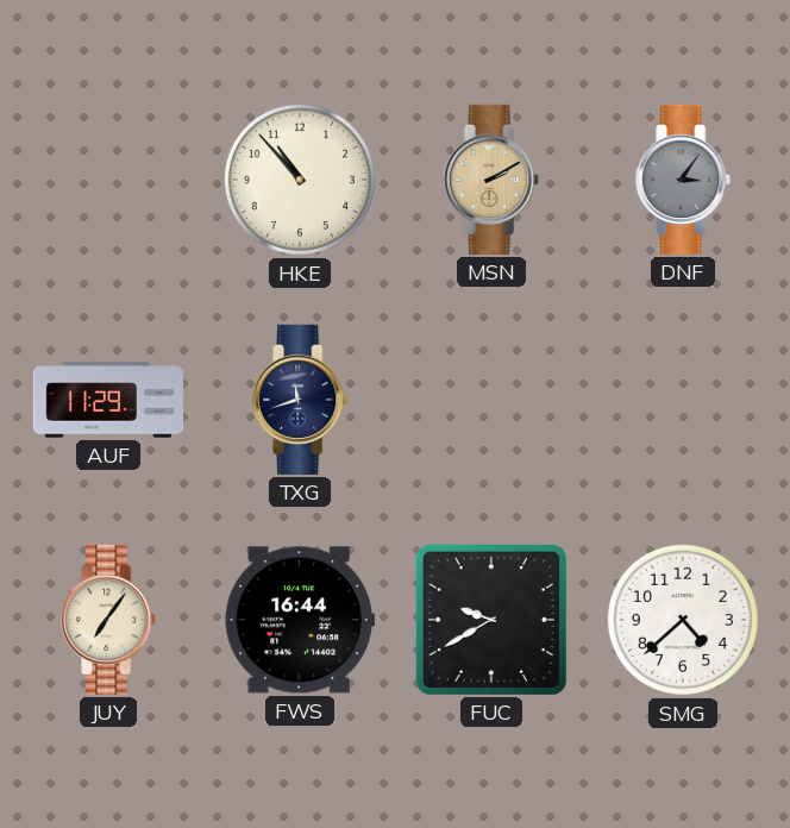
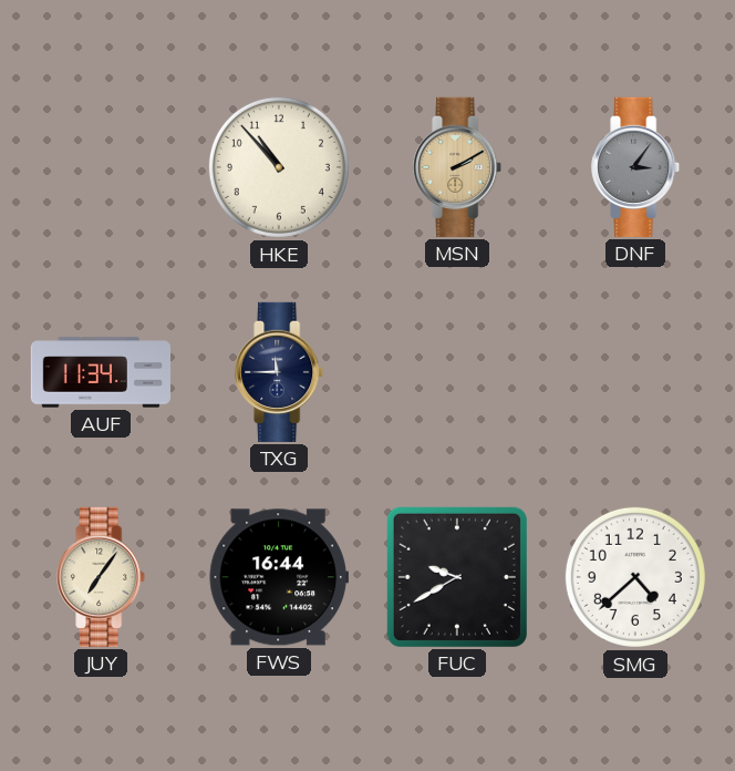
AUF: 11:29 -> 11:34 (100, 372)
TXG: 11:42 -> 11:45 (280, 372)
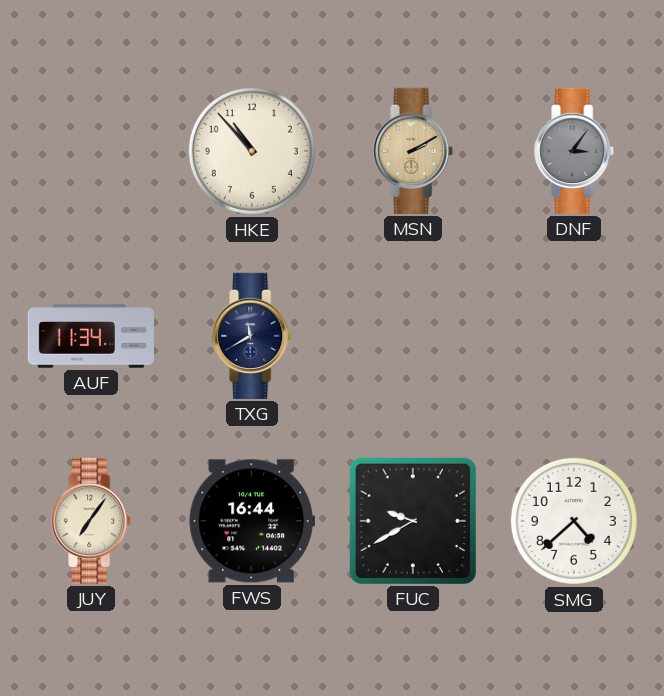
TXG: 11:45 -> 11:40 (253, 336)
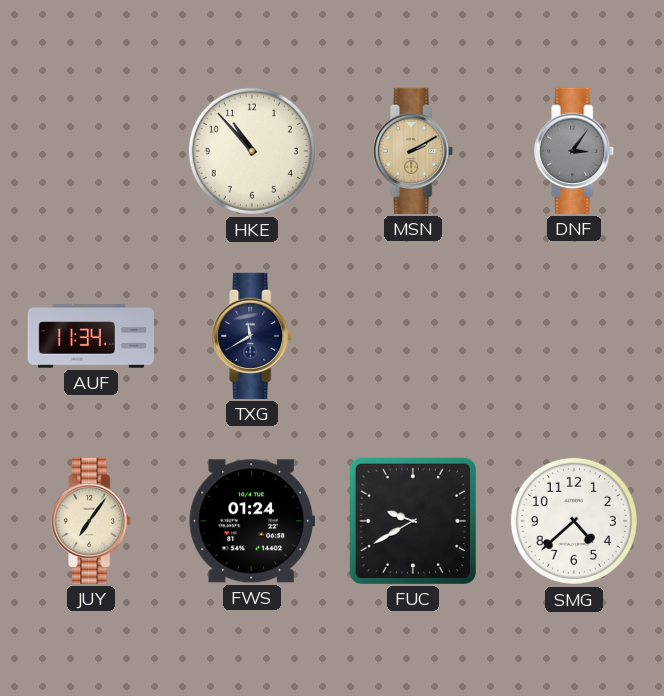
FWS: 16:44 -> 01:24 (252, 521)
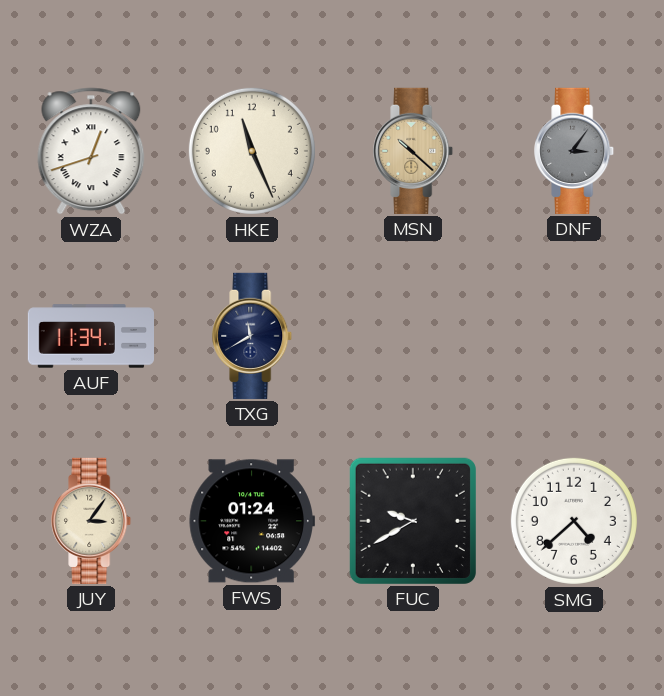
WZA: none -> 12:42 (91, 151)
HKE: 10:53 -> 11:26 (252, 151)
MSN: 2:10 -> 10:22 (414, 151)
JUY: 7:06 -> 3:06 (92, 521)
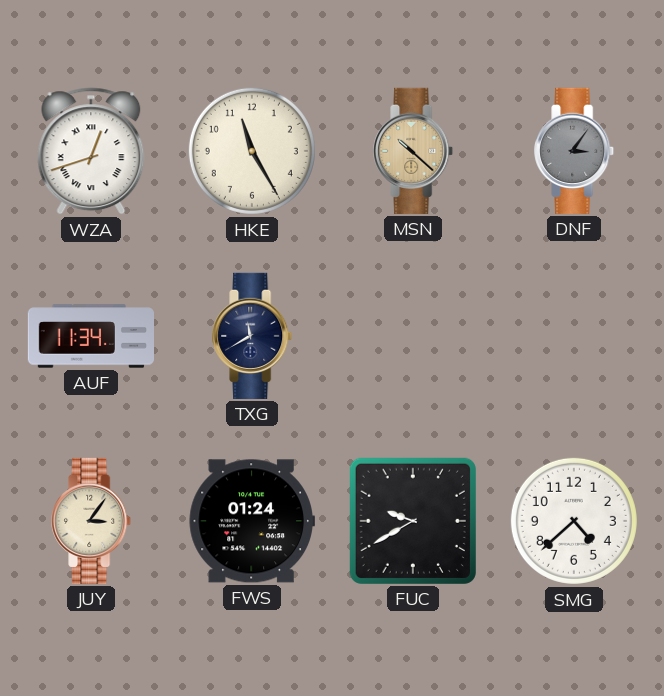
HKE: 11:26 -> 11:25 (252, 151)
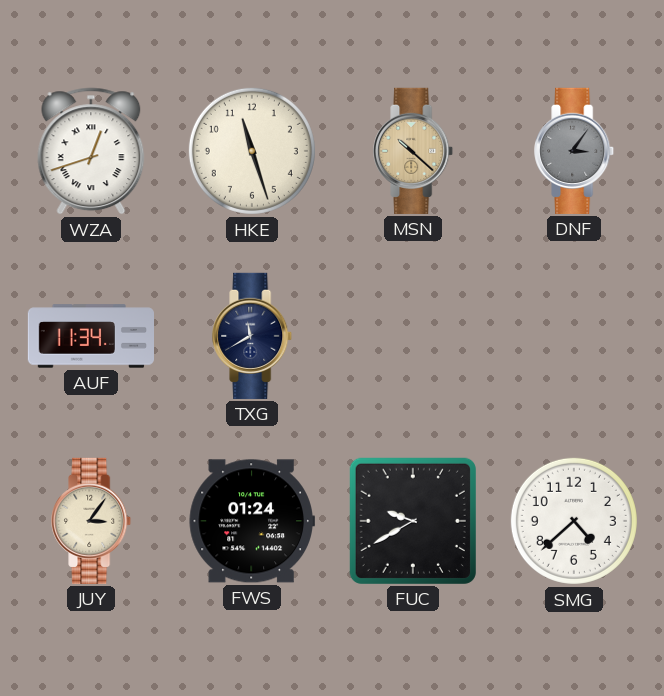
HKE: 11:25 -> 11:27 (252, 151)
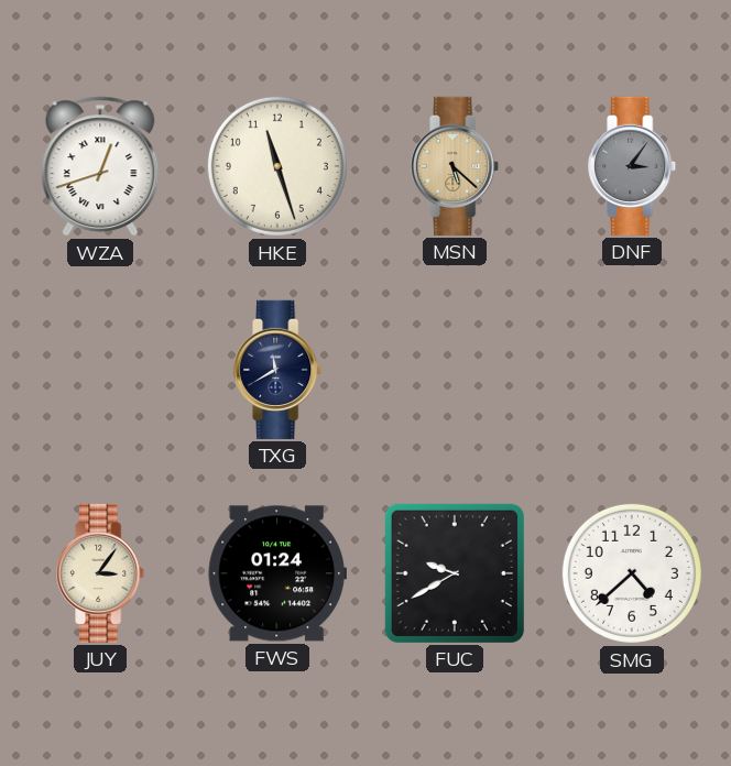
MSN: 10:22 -> 5:22 (456, 166)
AUF: 11:34 -> none (90, 336)
